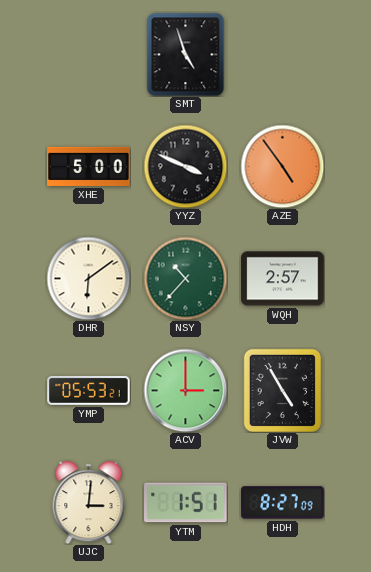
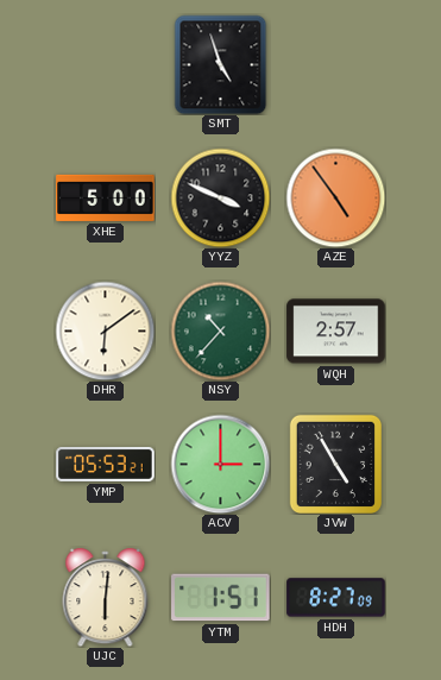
UJC: 3:01 -> 6:01 (106, 598)
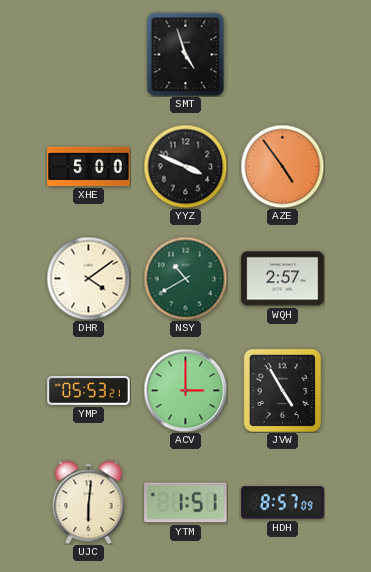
DHR: 6:09 -> 4:09 (88, 278)
NSY: 10:37 -> 10:40 (185, 278)
HDH: 8:27 -> 8:57 (283, 503)
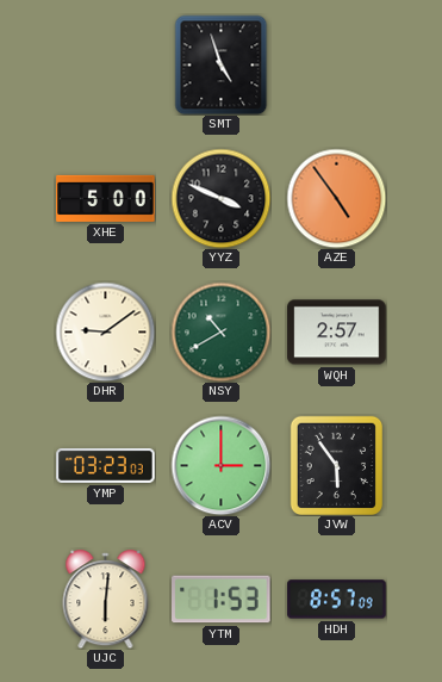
DHR: 4:09 -> 9:09 (105, 331)
YMP: 05:53 -> 03:23 (106, 465)
JVW: 4:55 -> 5:54 (336, 465)
YTM: 1:51 -> 1:53 (222, 600)
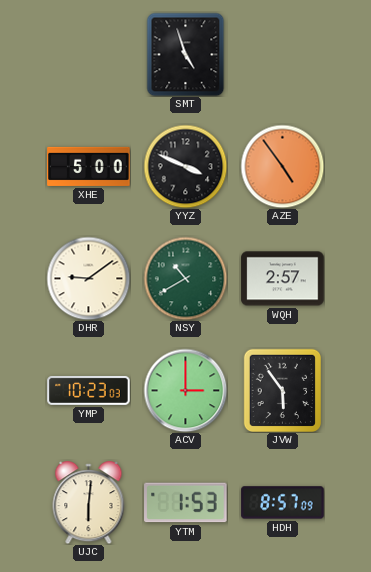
YMP: 03:23 -> 10:23 (89, 390)
